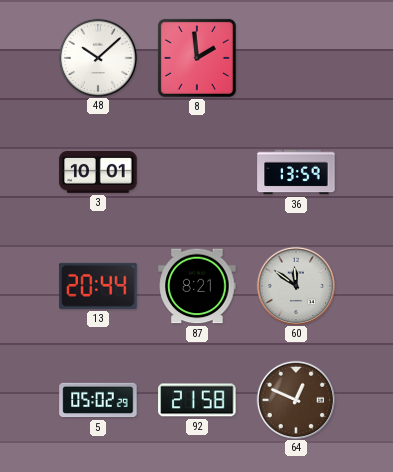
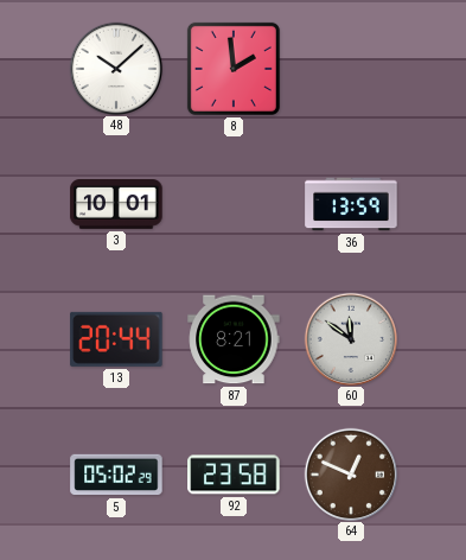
92: 21:58 -> 23:58 (234, 475)
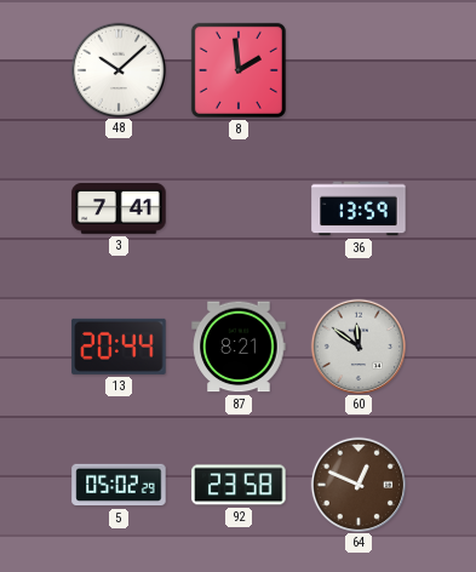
3: 10:01 -> 7:41 (119, 210)
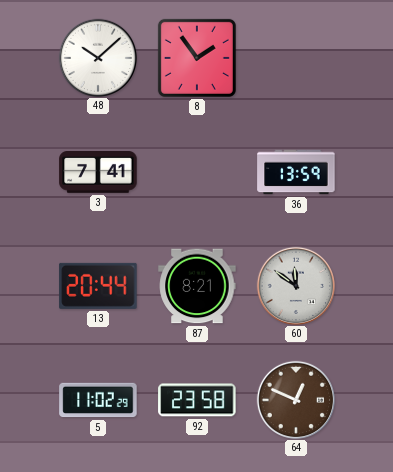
8: 1:59 -> 1:54 (197, 58)
5: 05:02 -> 11:02 (98, 400)
